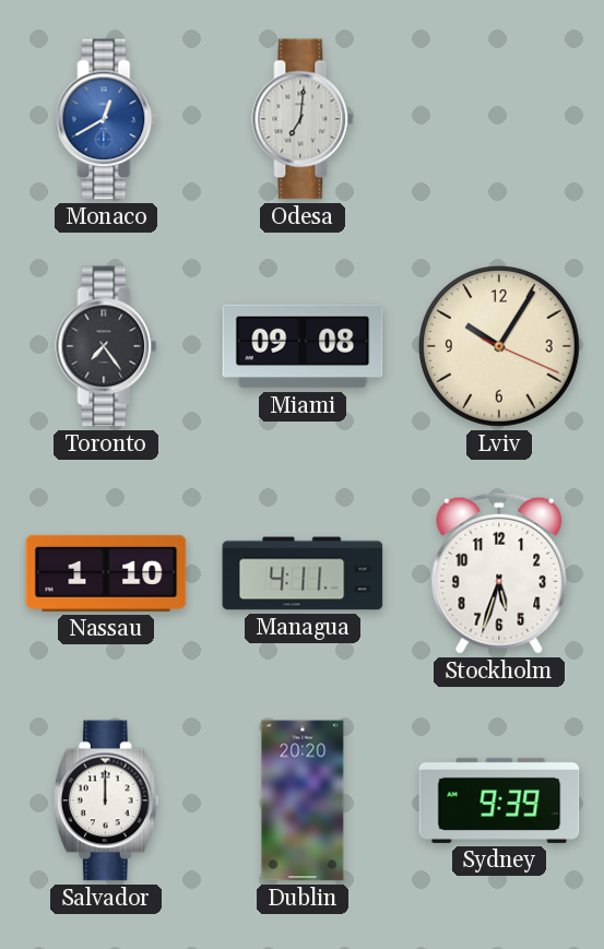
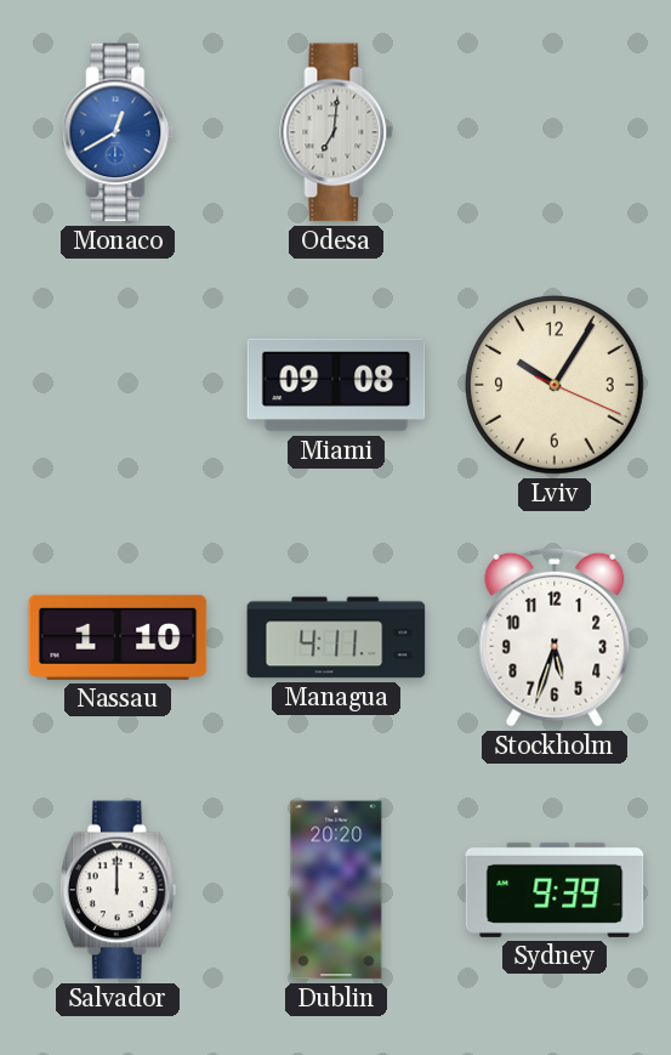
Toronto: 7:24 -> none (106, 346)
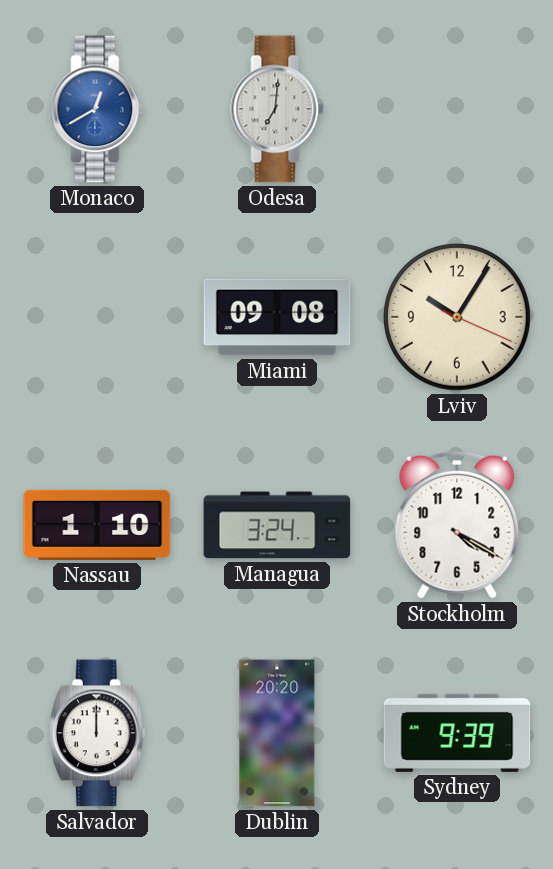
Managua: 4:11 -> 3:24 (277, 525)
Stockholm: 5:33 -> 4:20 (457, 525)
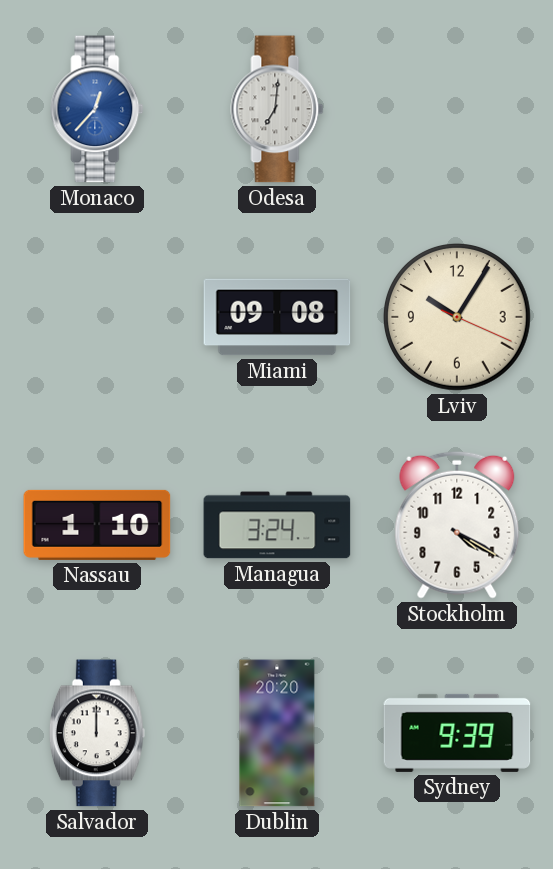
Monaco: 12:40 -> 12:37 (97, 109)
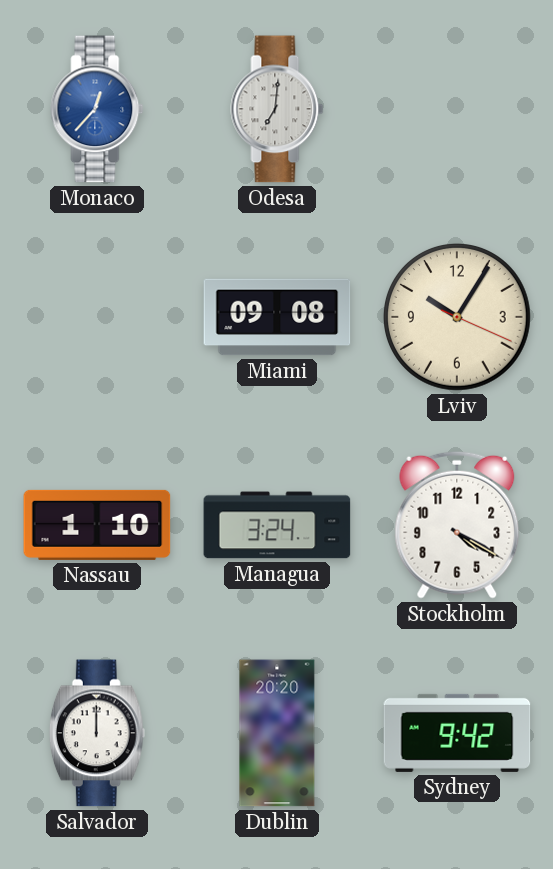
Sydney: 9:39 -> 9:42 (457, 733)
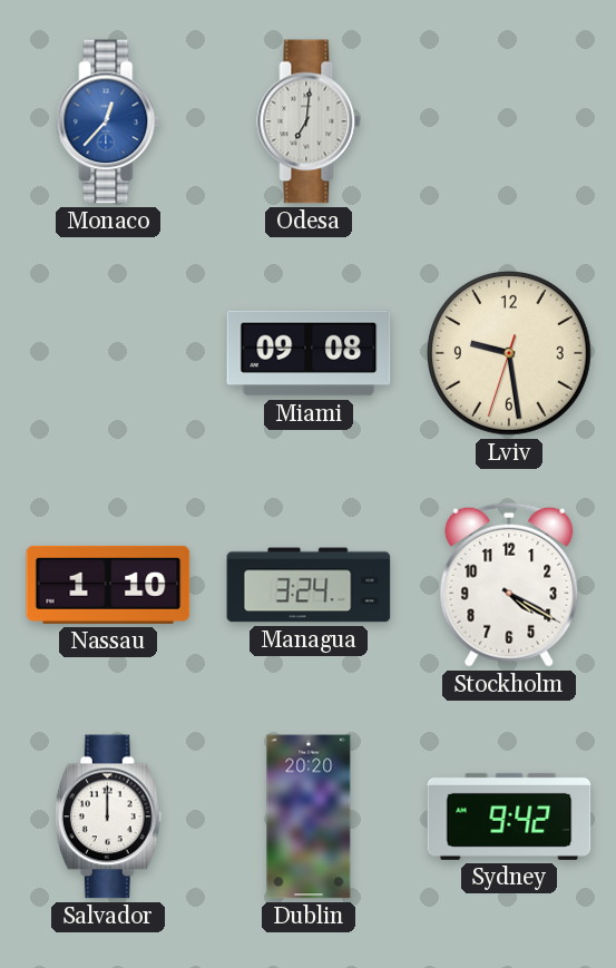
Lviv: 10:05 -> 9:28 (510, 354)
